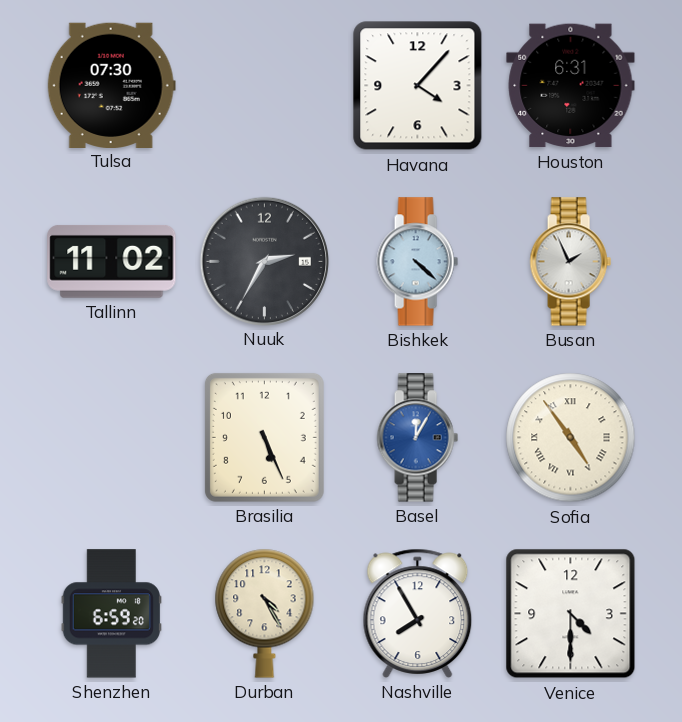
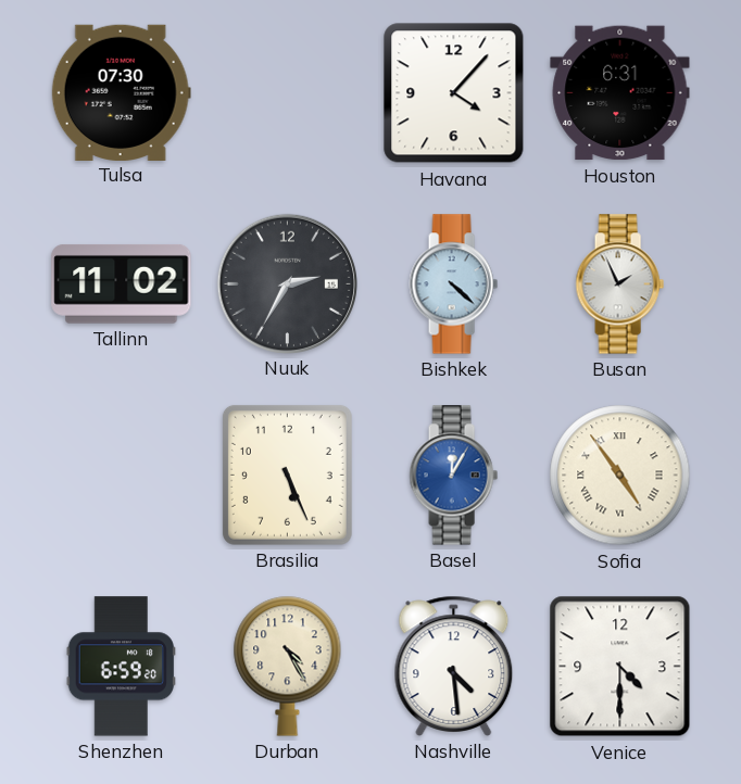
Nashville: 7:55 -> 4:29 (454, 666)
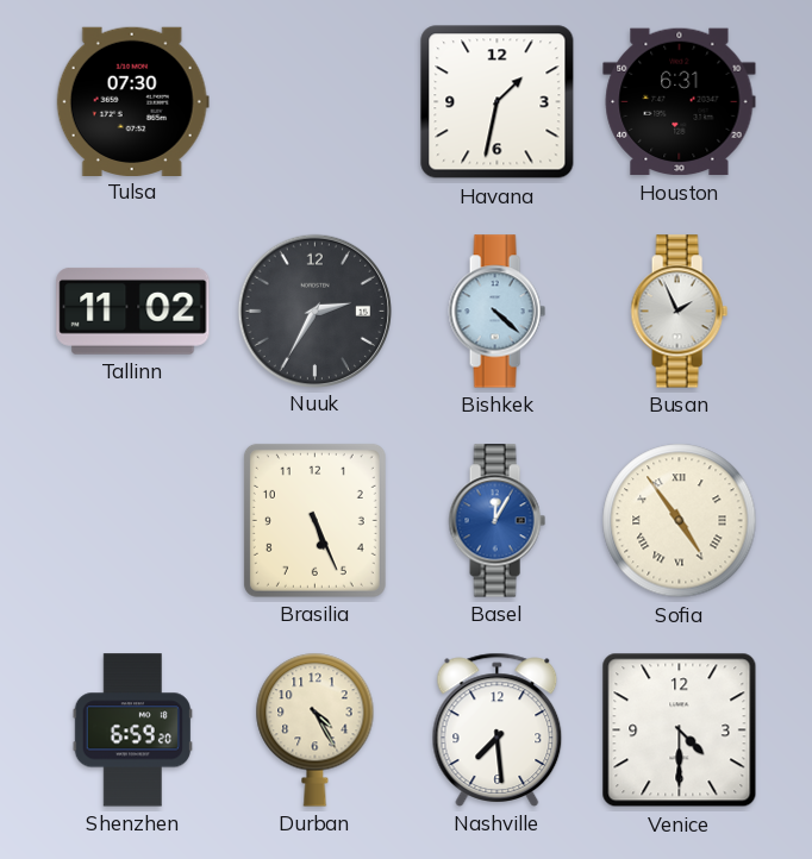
Havana: 4:07 -> 1:32 (498, 102)
Nashville: 4:29 -> 7:29 (498, 729)
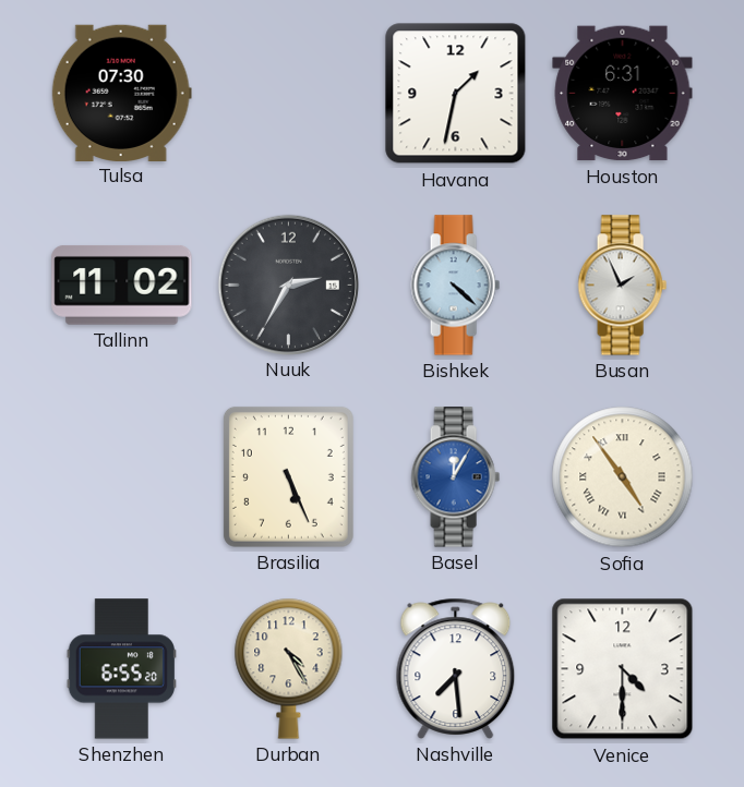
Shenzhen: 6:59 -> 6:55 (121, 669)
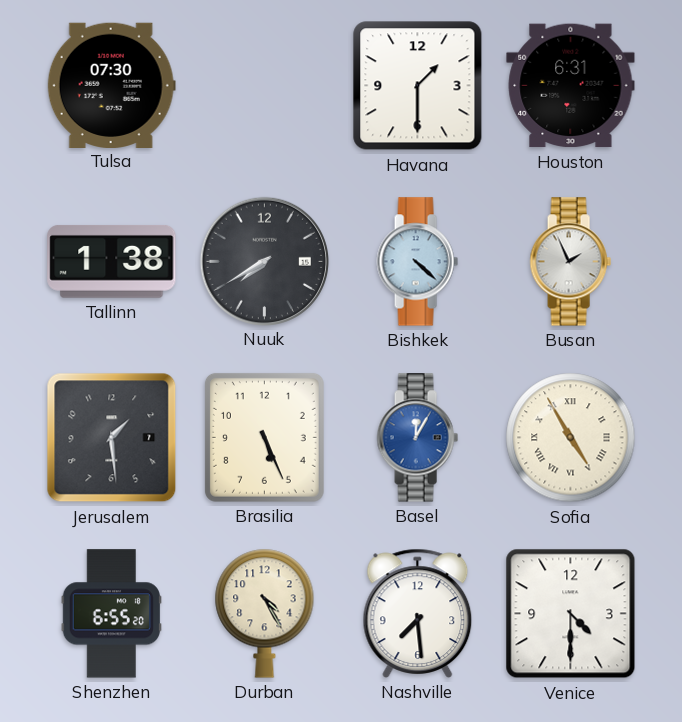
Havana: 1:32 -> 1:30 (418, 86)
Tallinn: 11:02 -> 1:38 (112, 261)
Nuuk: 2:35 -> 7:40 (264, 261)
Jerusalem: none -> 1:29 (112, 438)
Sofia: 4:54 -> 4:55 (571, 438)
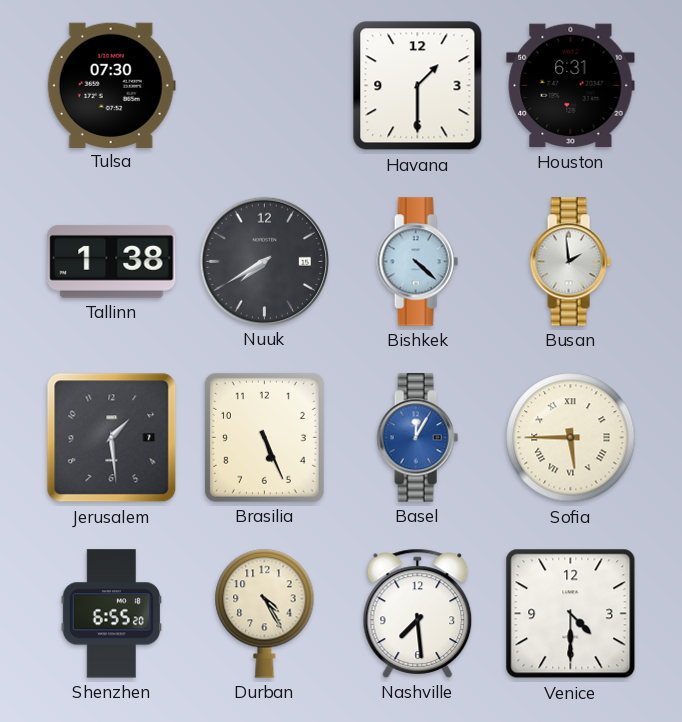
Busan: 1:56 -> 1:59 (570, 262)
Sofia: 4:55 -> 5:45 (571, 438)
